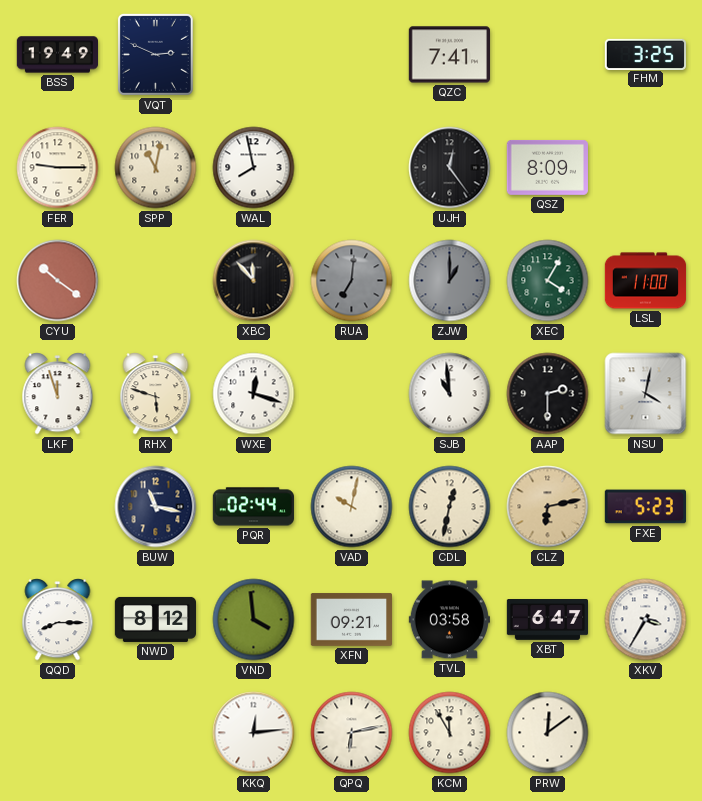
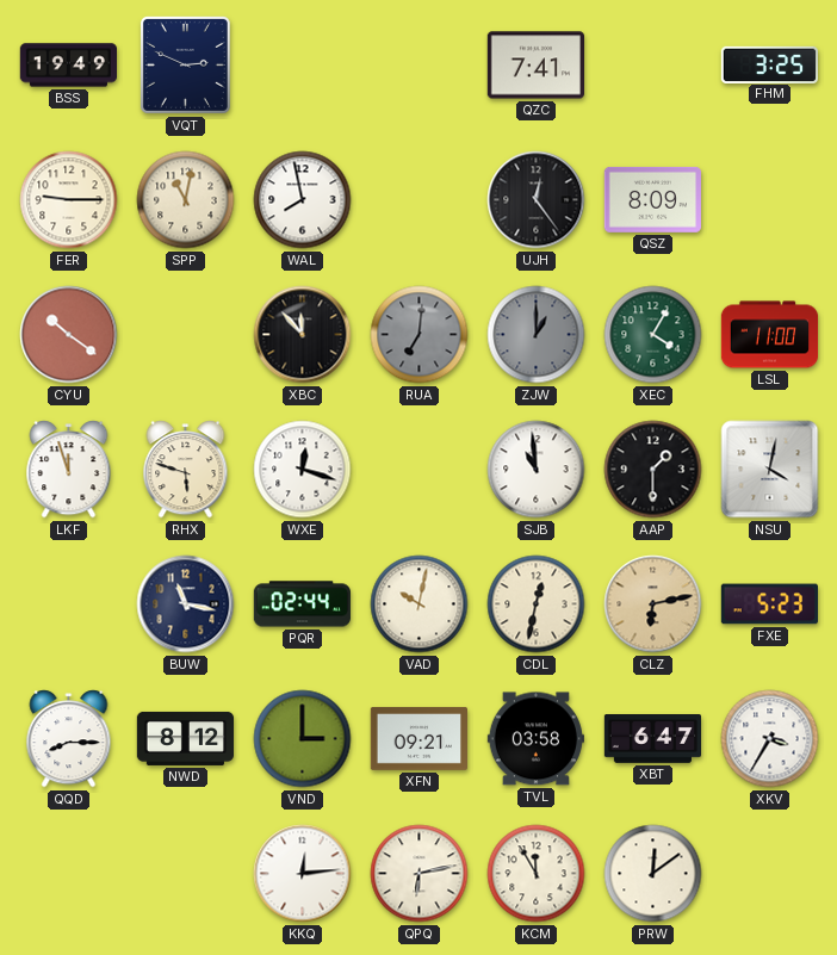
AAP: 2:30 -> 1:30 (653, 470)
VND: 3:59 -> 3:00 (303, 739)
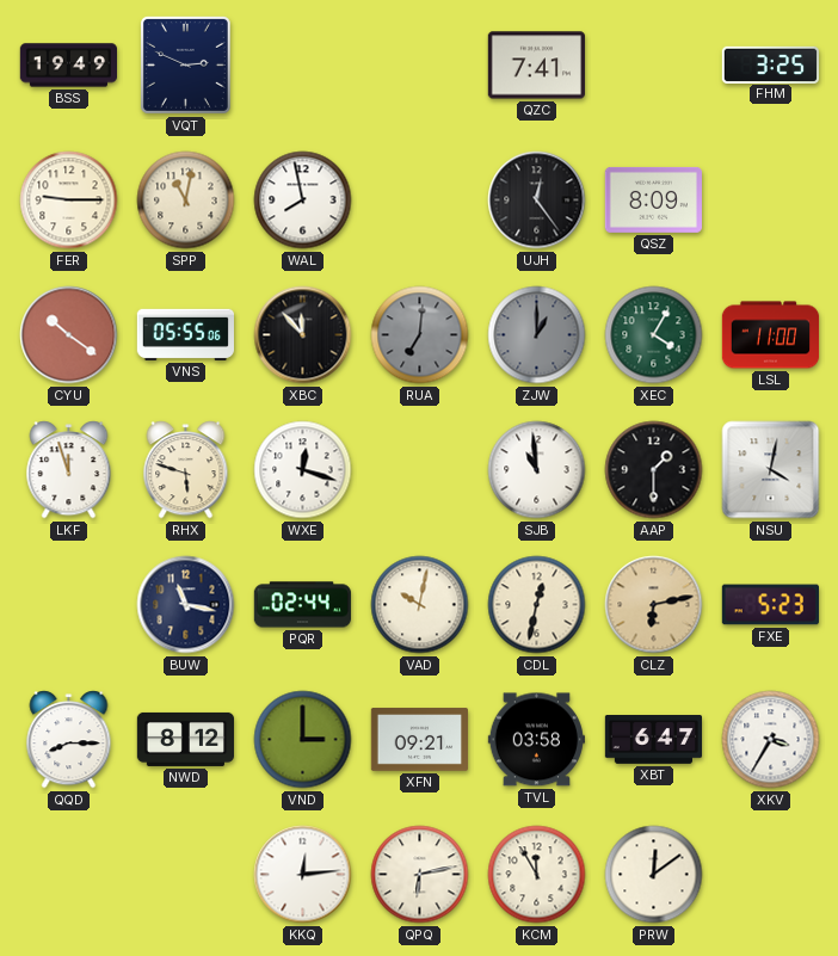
VNS: none -> 05:55 (185, 334)
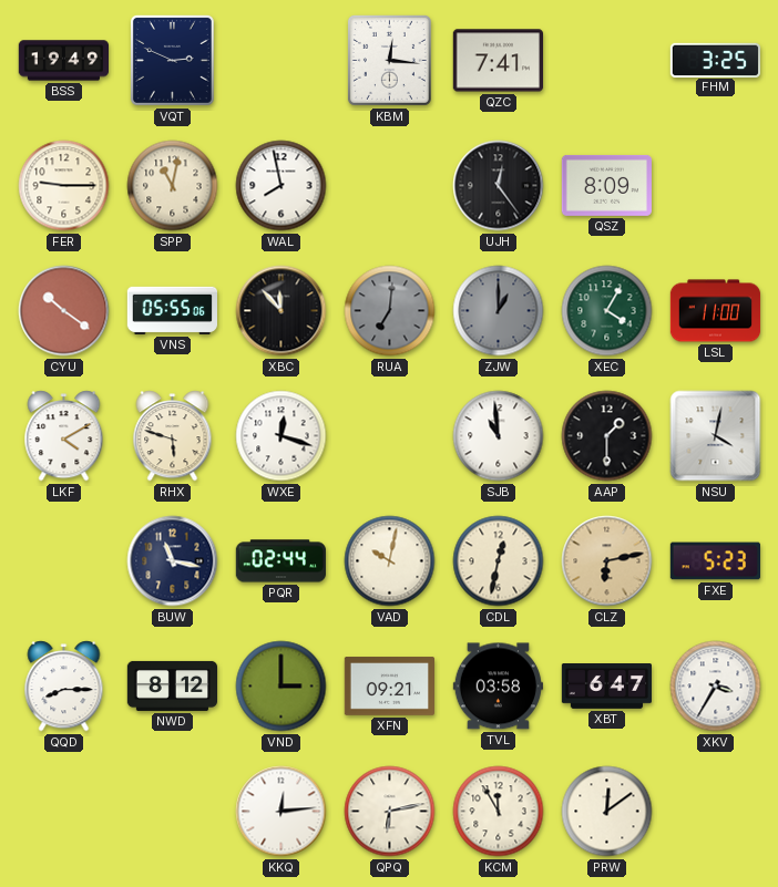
KBM: none -> 12:16 (389, 60)
LKF: 11:57 -> 4:10 (64, 436)
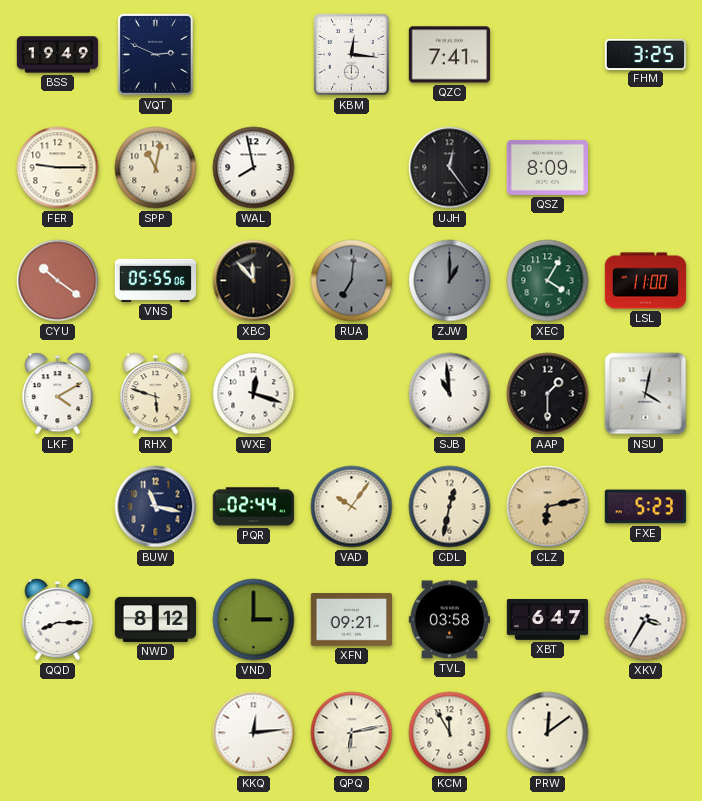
VAD: 10:02 -> 10:06 (352, 507)
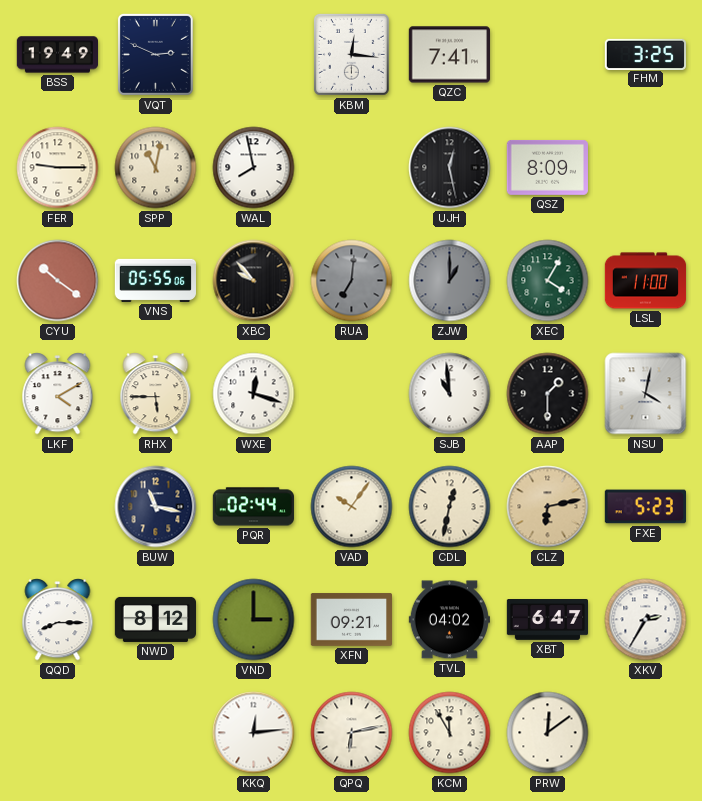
UJH: 12:24 -> 12:28 (450, 168)
XBC: 11:53 -> 9:53 (254, 281)
RHX: 5:48 -> 5:45 (156, 394)
TVL: 03:58 -> 04:02 (449, 620)
XKV: 3:35 -> 2:35 (646, 620)
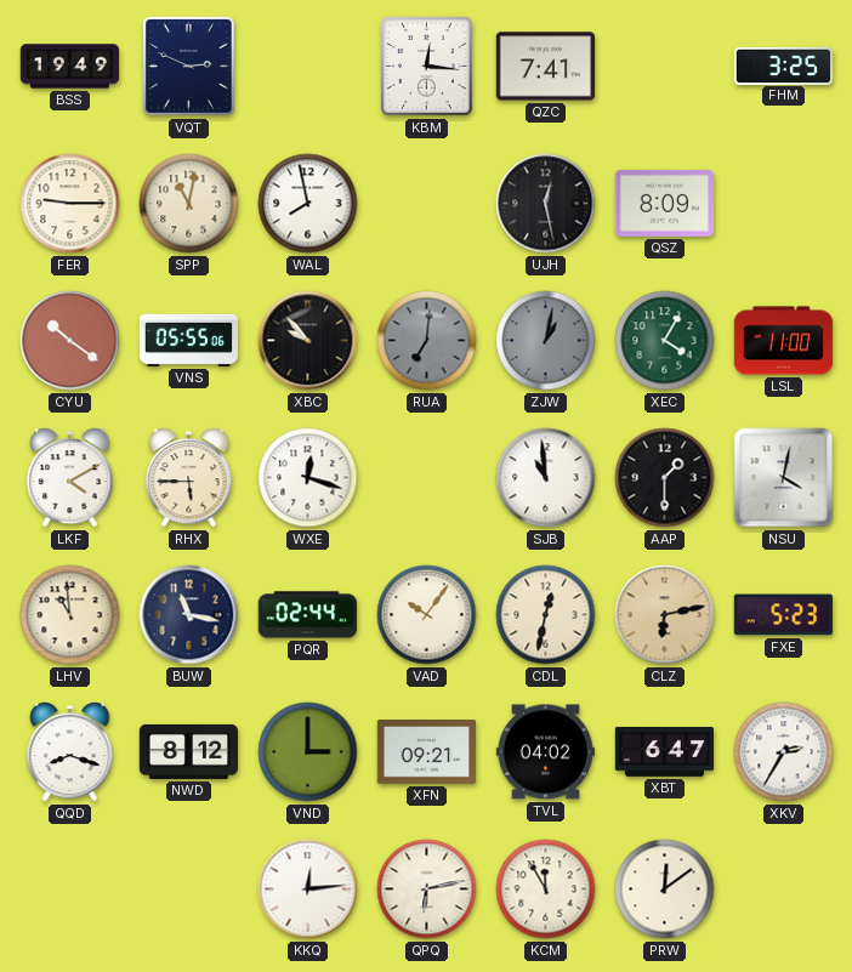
ZJW: 1:00 -> 1:02 (546, 341)
LHV: none -> 10:59 (70, 615)
QQD: 8:15 -> 8:18 (70, 752)
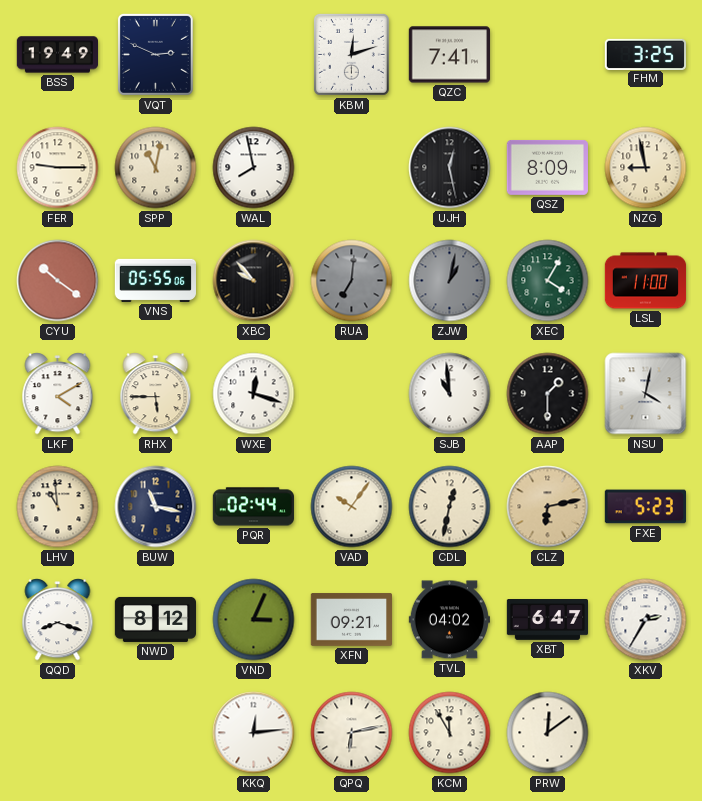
KBM: 12:16 -> 12:12 (351, 54)
NZG: none -> 8:58 (646, 168)
VND: 3:00 -> 3:04 (254, 620)
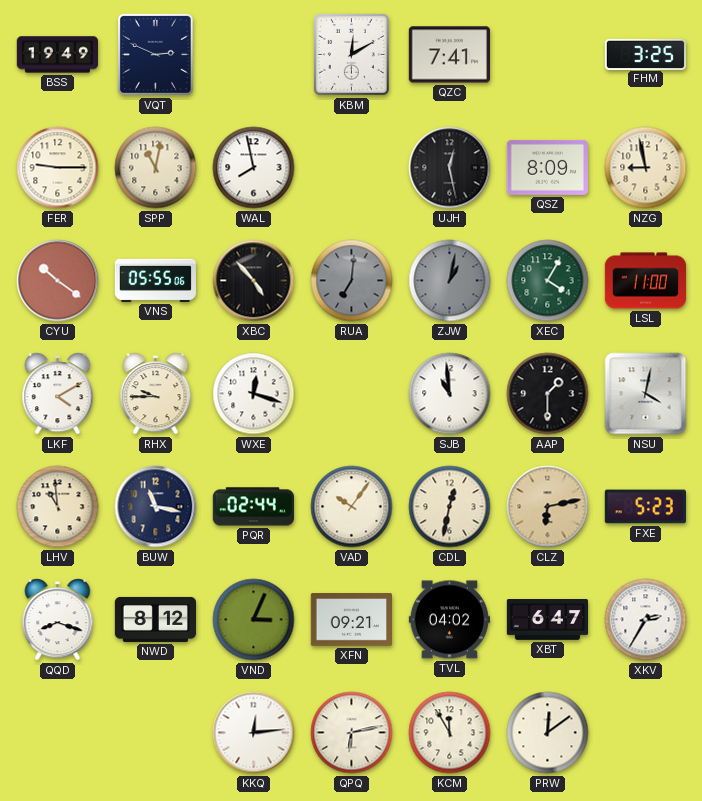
KBM: 12:12 -> 12:10 (351, 54)
XBC: 9:53 -> 4:53 (254, 281)
RHX: 5:45 -> 9:45 (156, 394)
